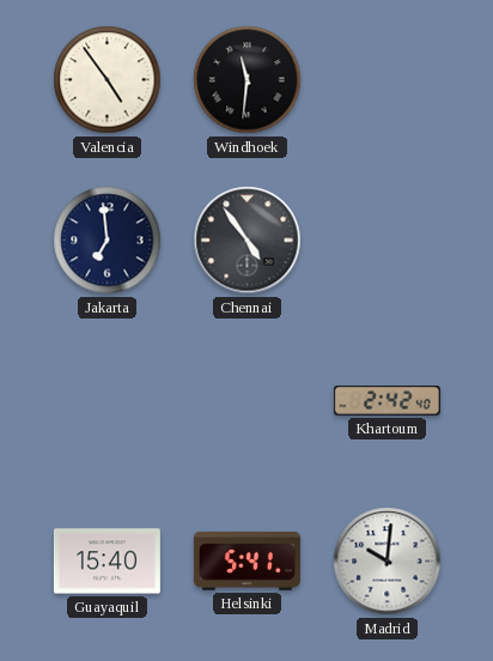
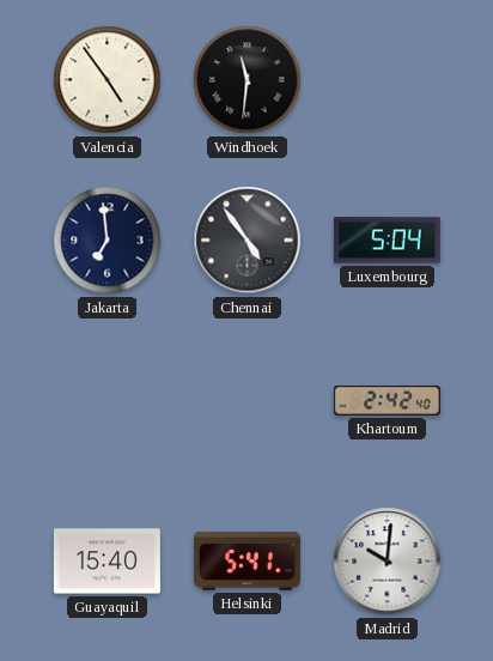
Luxembourg: none -> 5:04 (387, 241)
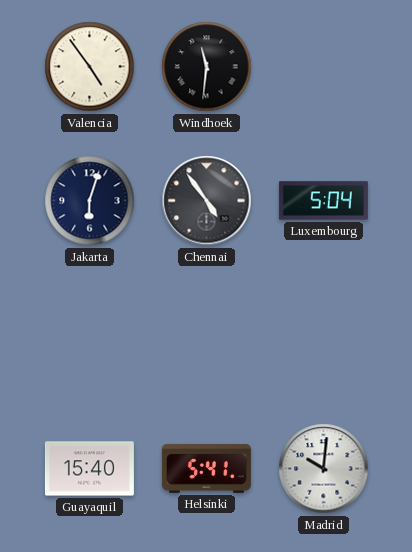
Jakarta: 6:59 -> 6:03 (90, 201)
Khartoum: 2:42 -> none (387, 401)
